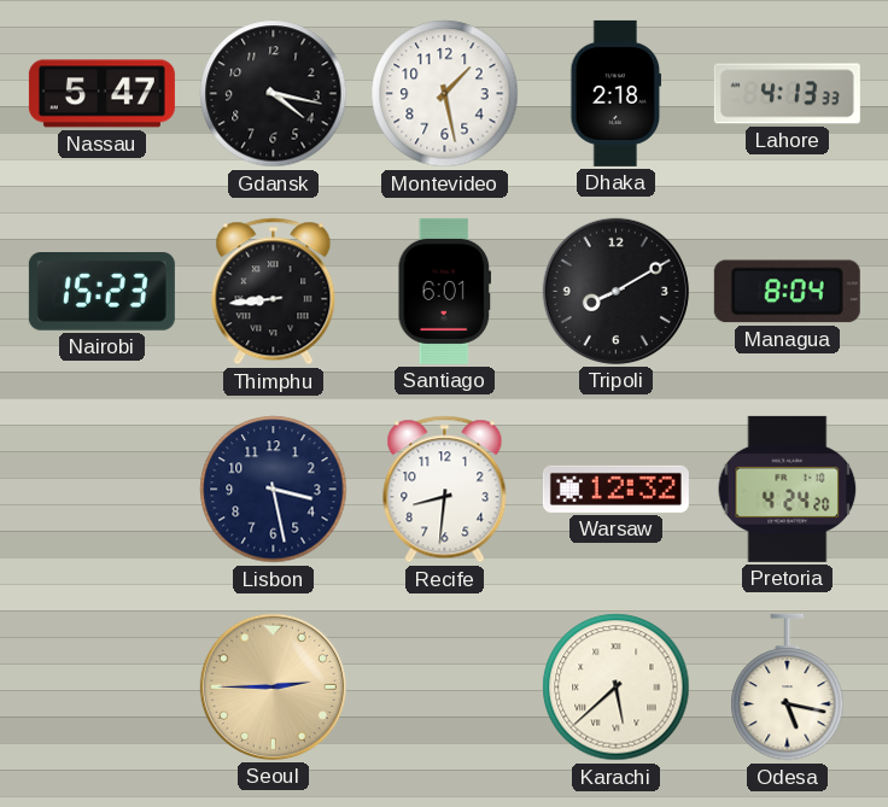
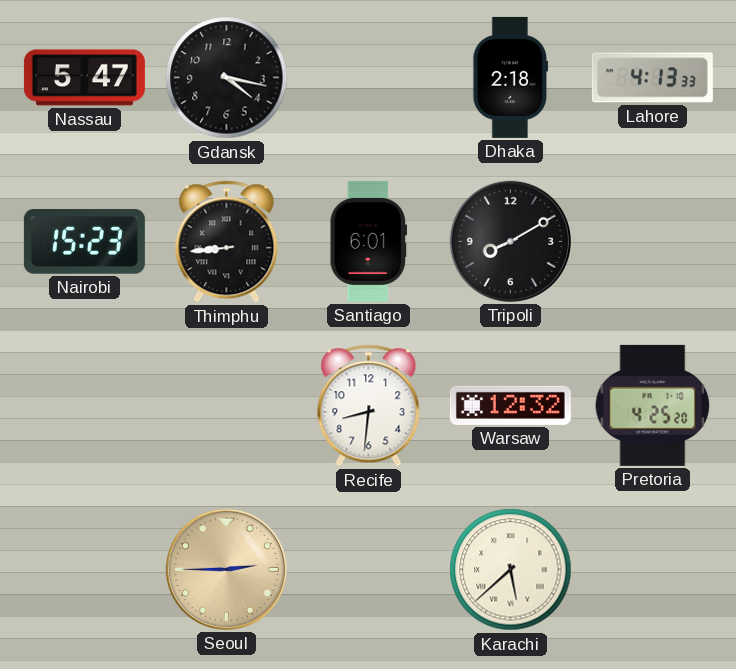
Montevideo: 1:28 -> none (445, 94)
Managua: 8:04 -> none (787, 292)
Lisbon: 3:28 -> none (274, 490)
Pretoria: 4:24 -> 4:25 (653, 405)
Odesa: 5:17 -> none (788, 688)
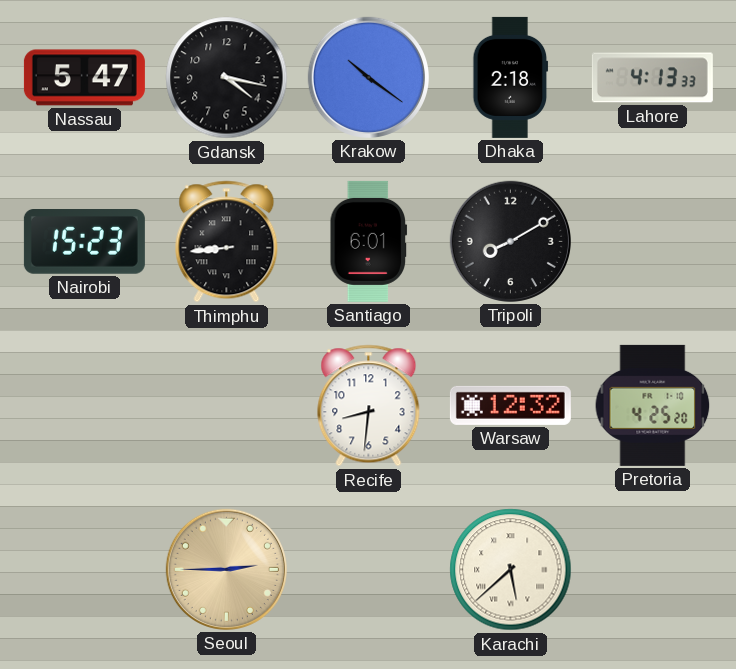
Krakow: none -> 10:21 (368, 77)
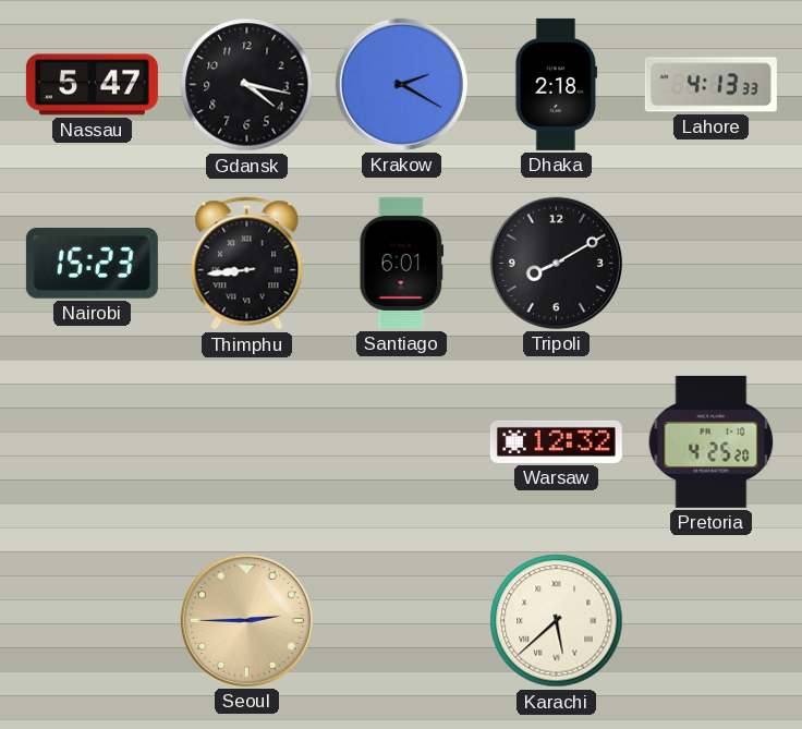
Krakow: 10:21 -> 2:20 (401, 84)
Recife: 8:31 -> none (369, 406)
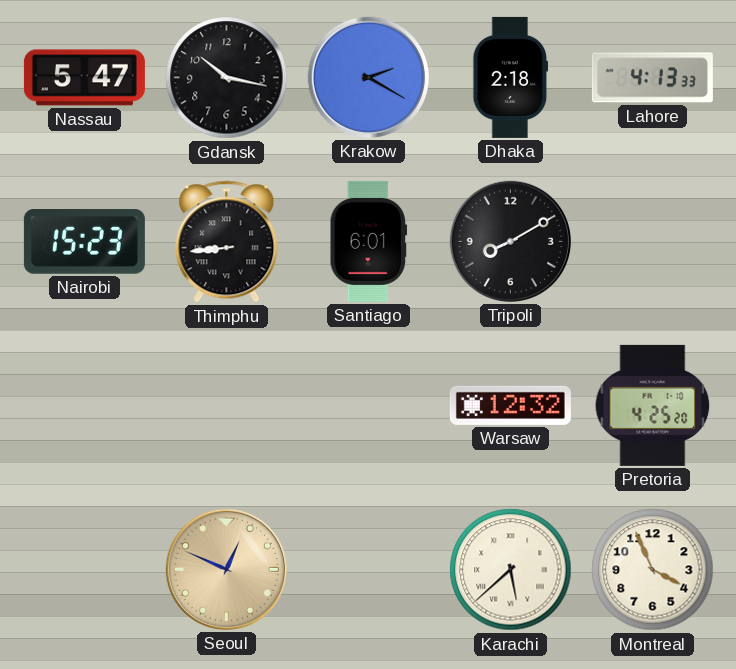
Gdansk: 4:17 -> 10:17 (227, 78)
Seoul: 2:45 -> 12:49 (226, 569)
Montreal: none -> 3:56 (653, 570)
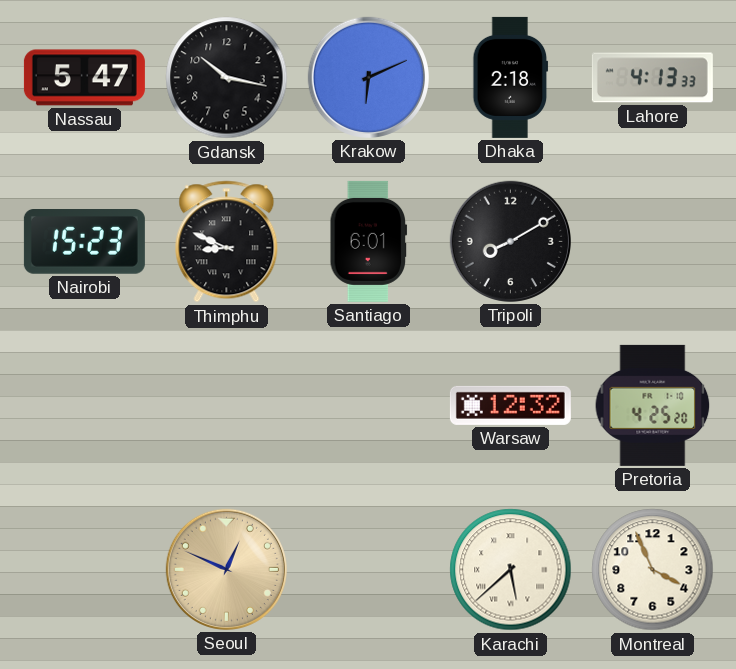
Krakow: 2:20 -> 6:11 (368, 77)
Thimphu: 8:44 -> 8:49 (227, 242)
